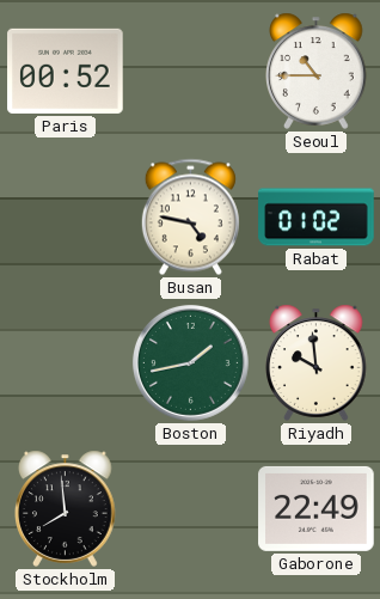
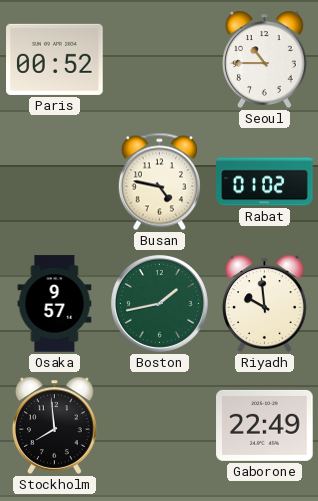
Osaka: none -> 9:57 (55, 304)
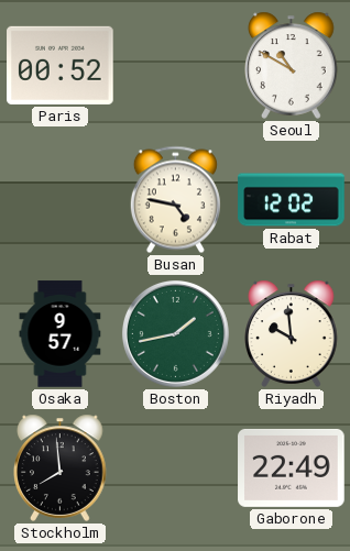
Seoul: 10:45 -> 10:50 (292, 65)
Rabat: 01:02 -> 12:02 (292, 200)
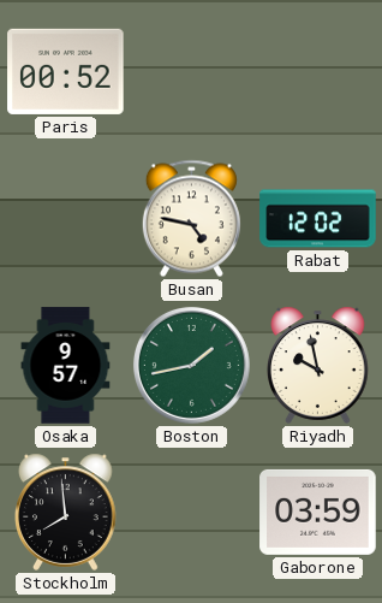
Seoul: 10:50 -> none (292, 65)
Riyadh: 9:59 -> 9:58 (318, 365)
Gaborone: 22:49 -> 03:59 (318, 512)
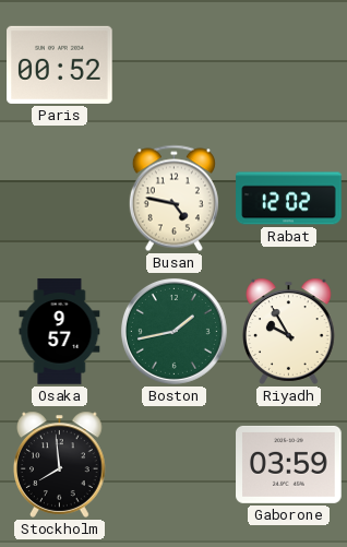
Riyadh: 9:58 -> 9:55 (289, 331)
